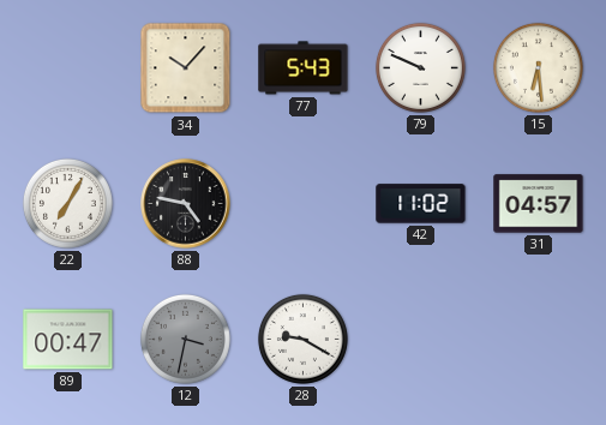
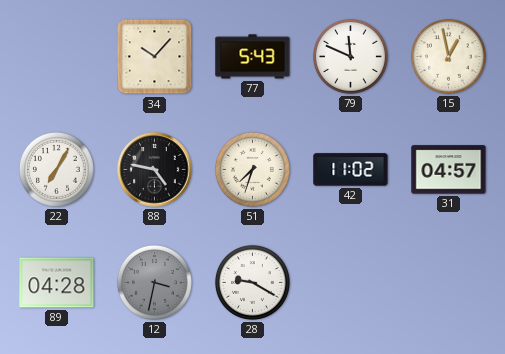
79: 9:49 -> 11:49 (350, 56)
15: 6:29 -> 12:58 (448, 56)
51: none -> 7:33 (252, 169)
89: 00:47 -> 04:28 (57, 283)
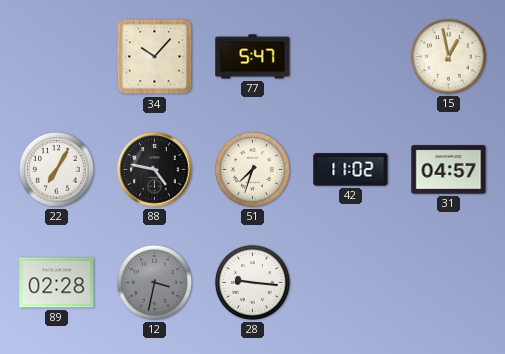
77: 5:43 -> 5:47 (253, 57)
79: 11:49 -> none (350, 56)
89: 04:28 -> 02:28 (57, 283)
28: 9:20 -> 9:16 (252, 282)
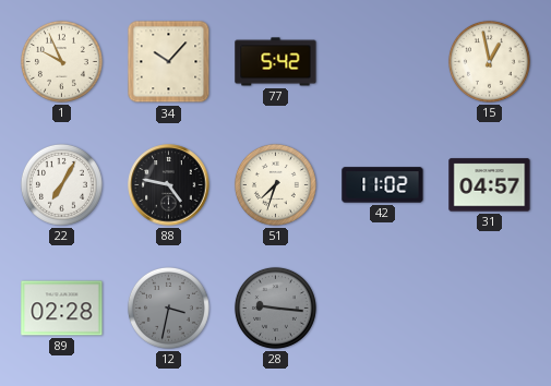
1: none -> 9:56 (61, 61)
77: 5:47 -> 5:42 (276, 62)
28 dial: white -> grey (275, 307)
